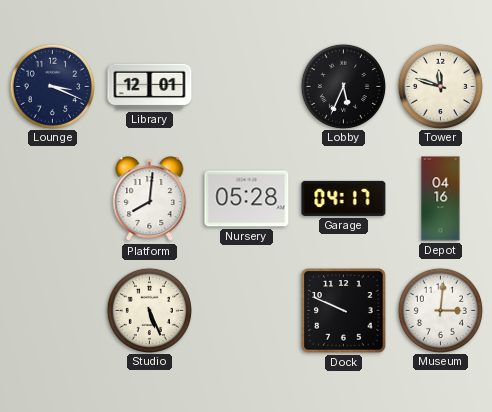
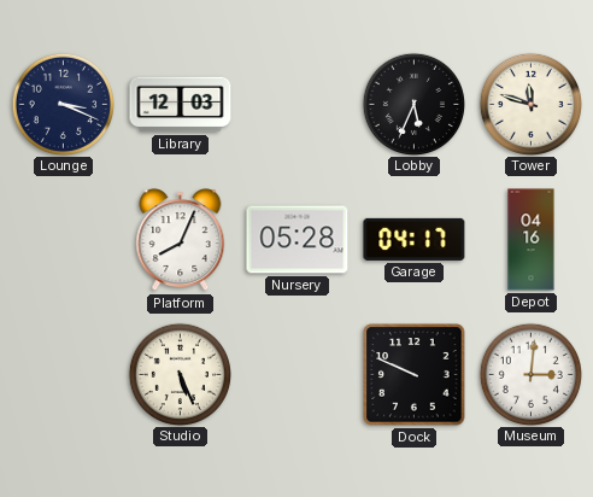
Library: 12:01 -> 12:03 (181, 105)
Platform: 8:01 -> 8:04 (181, 240)
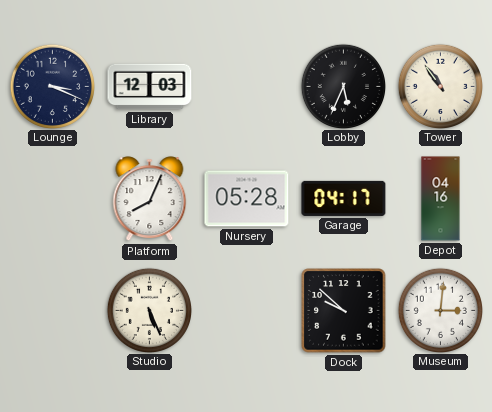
Tower: 11:48 -> 10:54 (440, 86)
Dock: 9:49 -> 9:52 (344, 311)
